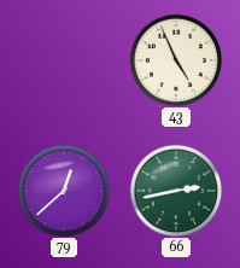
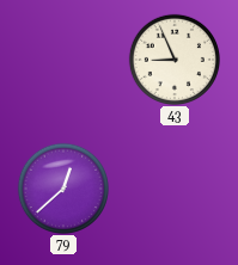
43: 4:56 -> 8:56 (173, 58)
66: 2:43 -> none (175, 190)
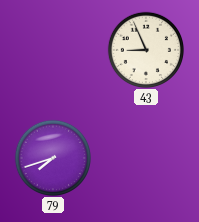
79: 12:38 -> 7:42 (52, 157)
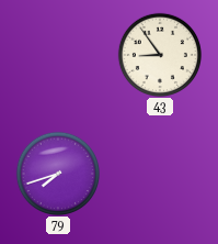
43: 8:56 -> 8:54 (159, 54)
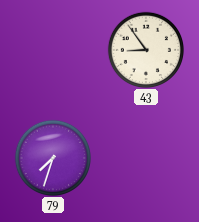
79: 7:42 -> 7:33 (52, 157)
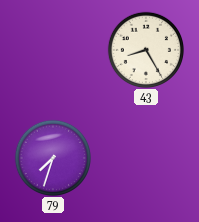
43: 8:54 -> 8:25 (145, 49)
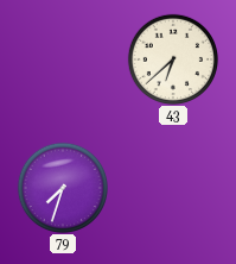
43: 8:25 -> 6:38 (172, 58)
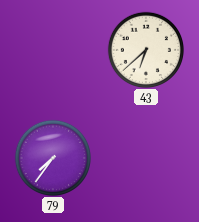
79: 7:33 -> 7:36 (52, 157)
